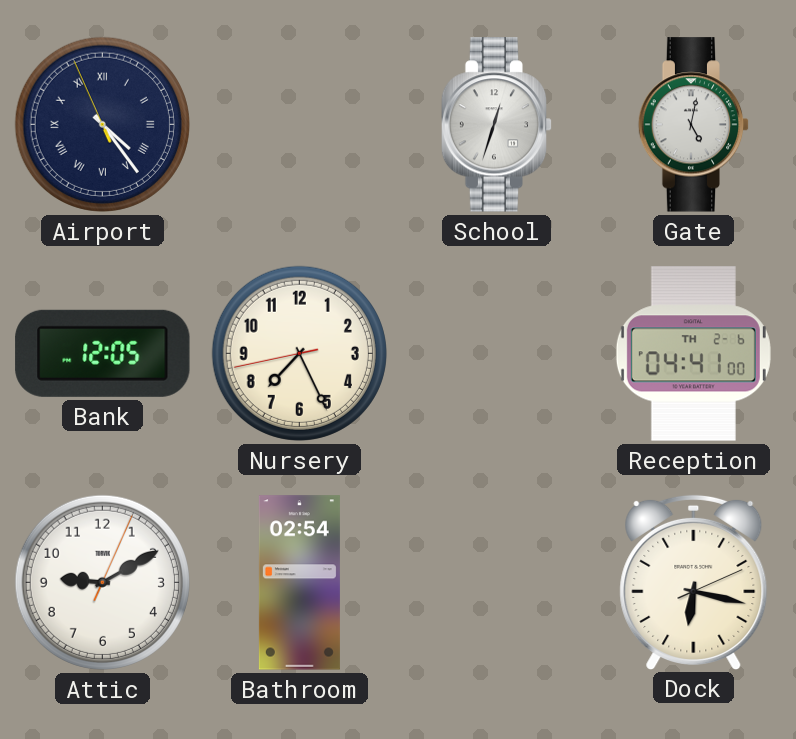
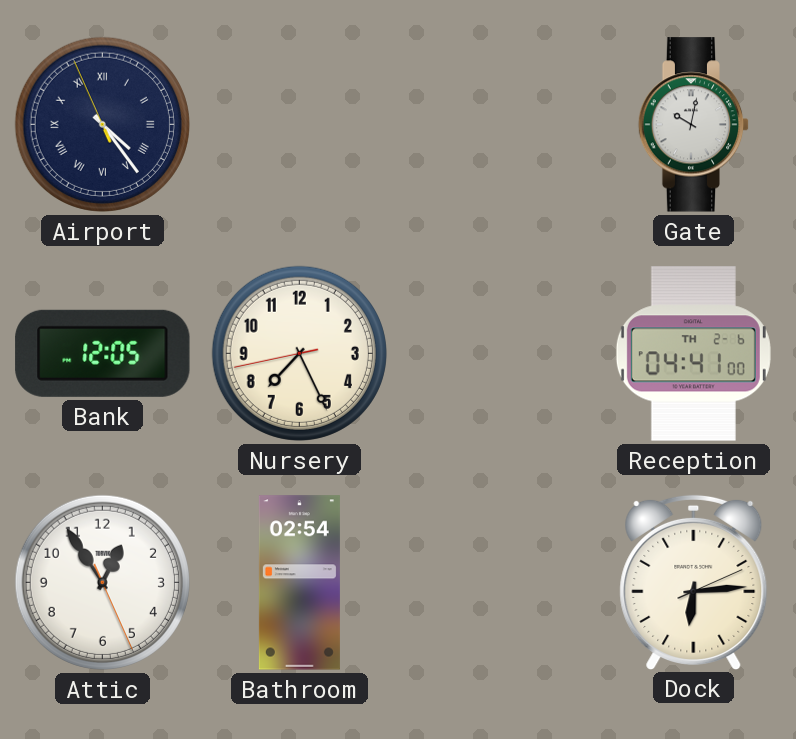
School: 12:33 -> none (497, 125)
Gate: 5:02 -> 10:02 (694, 125)
Attic: 9:10 -> 12:54 (102, 582)
Dock: 6:17 -> 6:14 (694, 582)
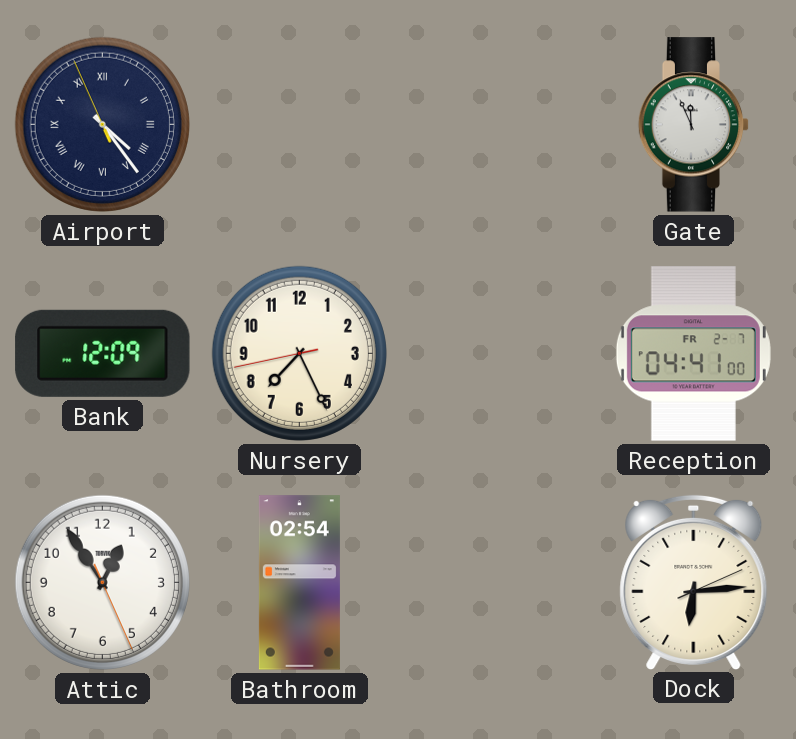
Gate: 10:02 -> 11:56 (694, 125)
Bank: 12:05 -> 12:09 (103, 353)
Reception date: TH 2-6 -> FR 2-7 (693, 354)
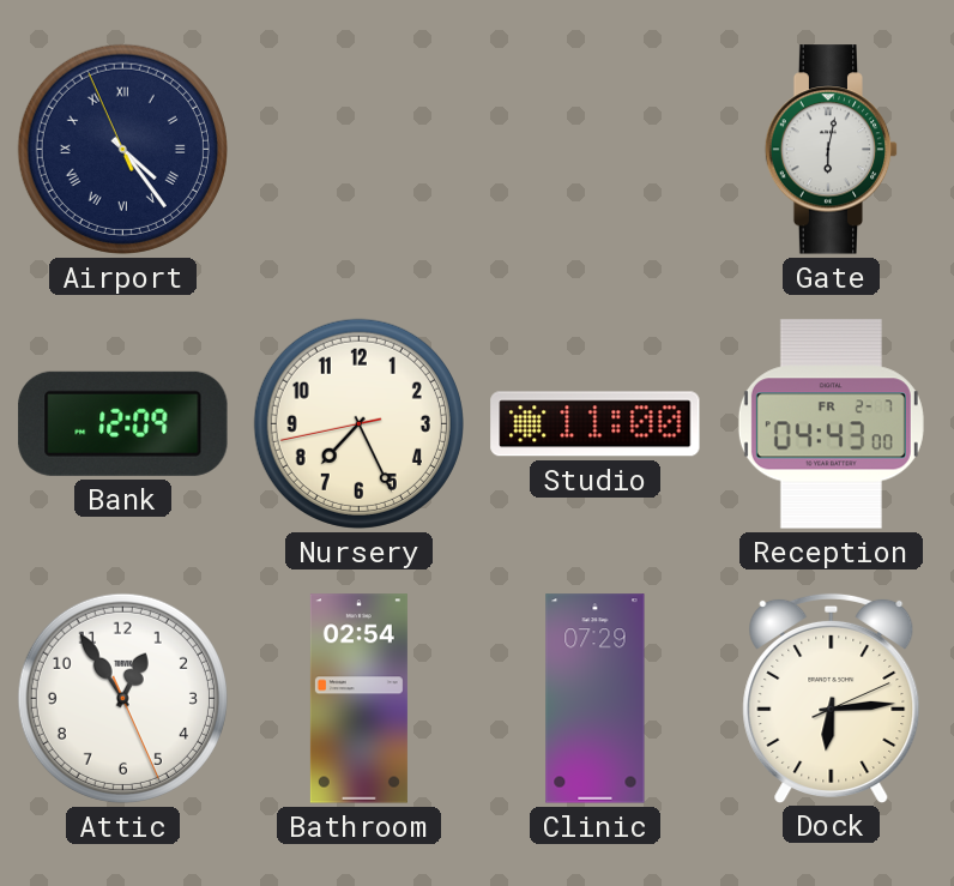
Gate: 11:56 -> 6:02 (832, 150)
Studio: none -> 11:00 (596, 424)
Reception: 04:41 -> 04:43 (831, 424)
Clinic: none -> 07:29 (596, 699)
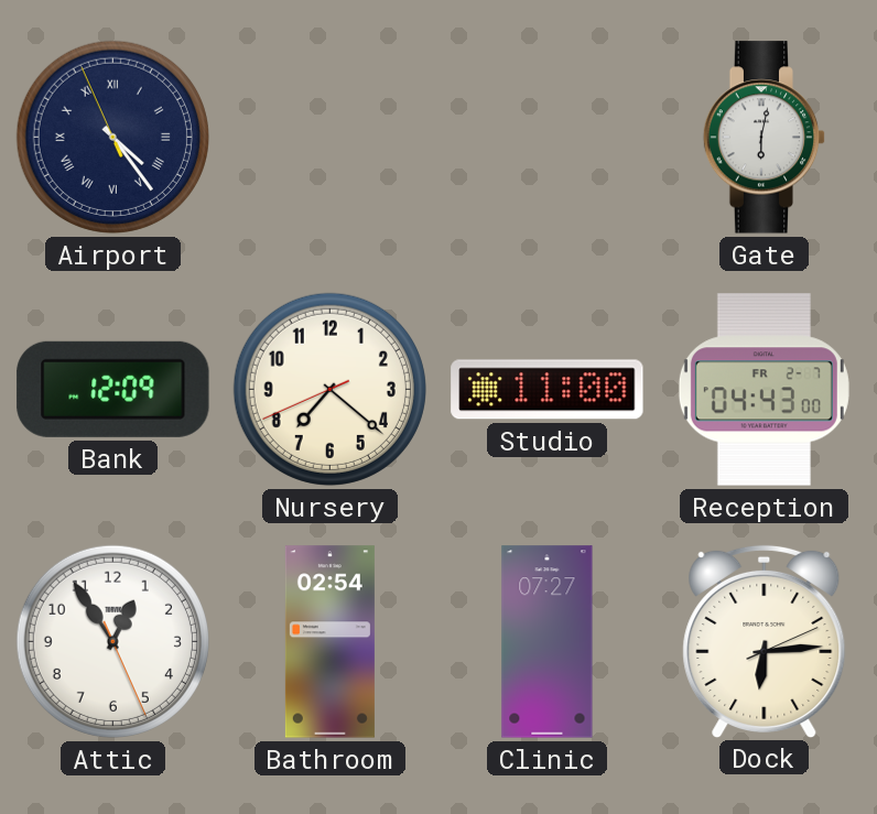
Nursery: 7:25 -> 7:21 (329, 389)
Clinic: 07:29 -> 07:27 (548, 642)
